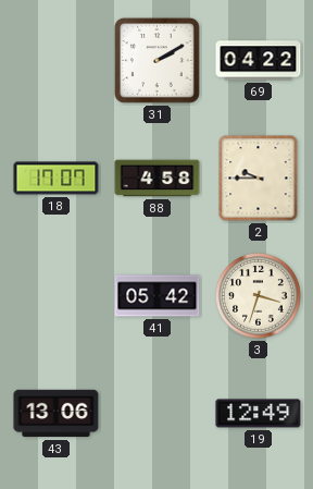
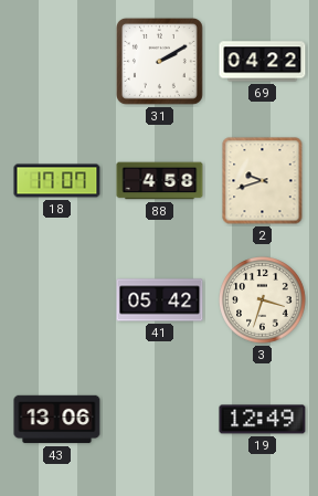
2: 9:45 -> 9:42 (263, 181)
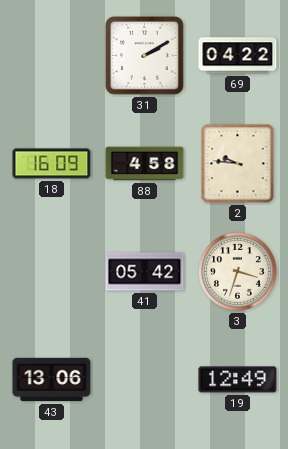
18: 17:07 -> 16:09 (52, 164)
2: 9:42 -> 9:46 (238, 164)
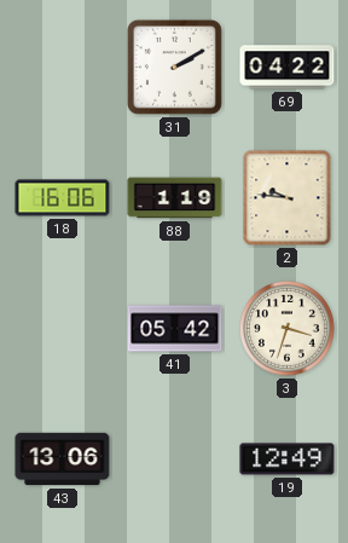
18: 16:09 -> 16:06 (63, 198)
88: 4:58 -> 1:19 (175, 198)
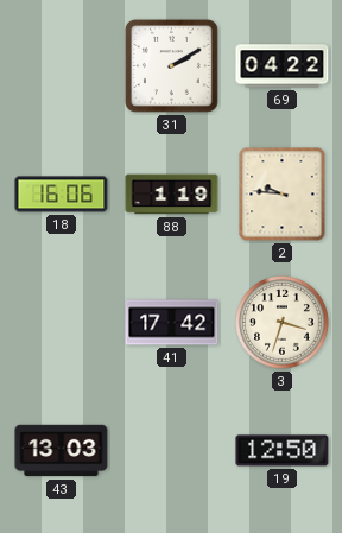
41: 05:42 -> 17:42 (172, 323)
43: 13:06 -> 13:03 (62, 451)
19: 12:49 -> 12:50 (283, 451)
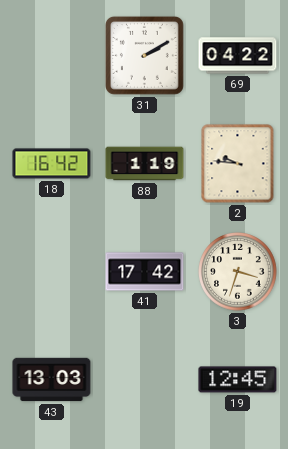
18: 16:06 -> 16:42 (52, 164)
19: 12:50 -> 12:45 (238, 380)
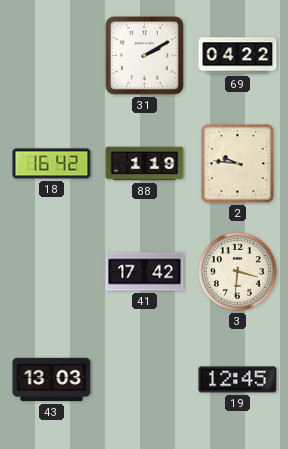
3: 3:33 -> 3:31 (238, 272)
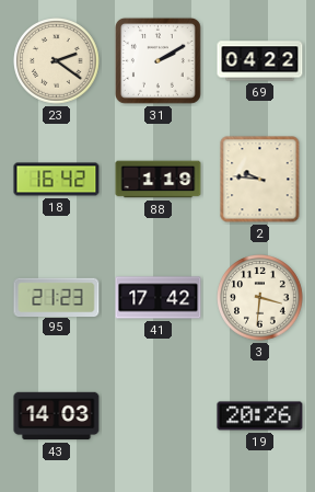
23: none -> 2:21 (57, 61)
95: none -> 21:23 (57, 297)
43: 13:03 -> 14:03 (57, 416)
19: 12:45 -> 20:26 (260, 416)
